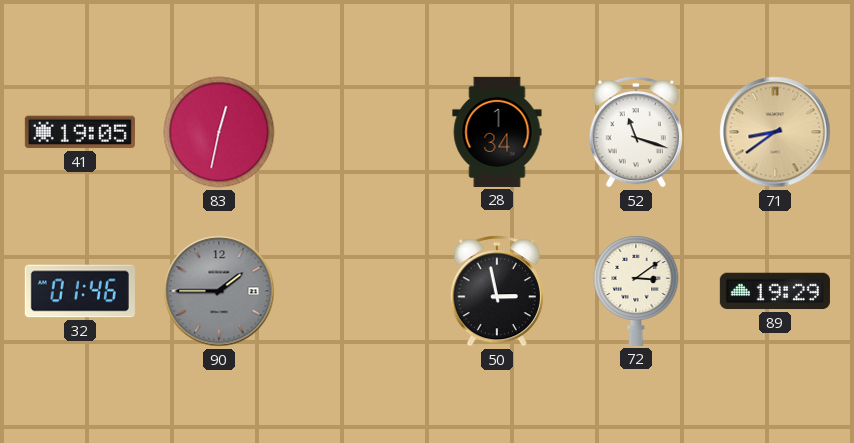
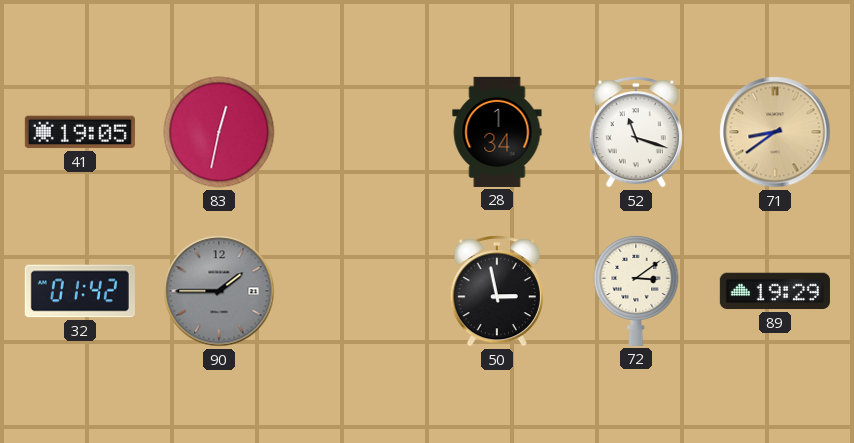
32: 01:46 -> 01:42 (80, 291)
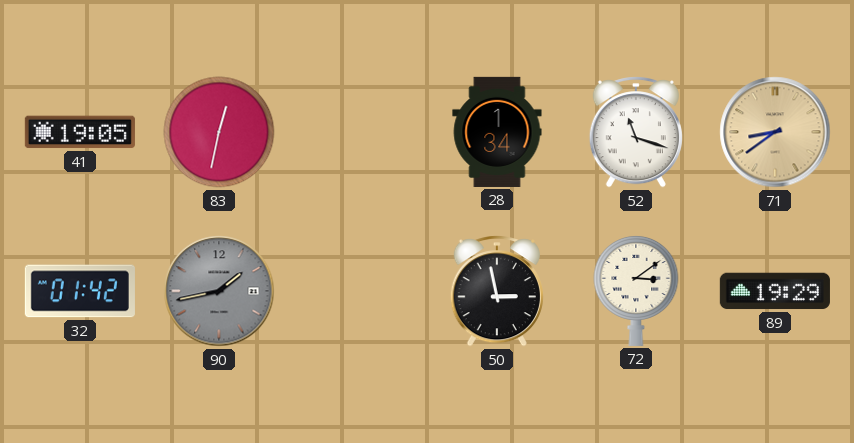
90: 1:45 -> 1:43 (219, 291)
